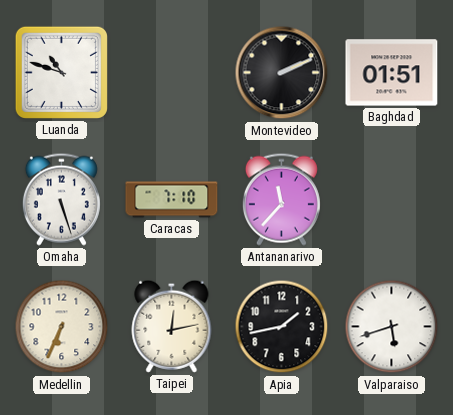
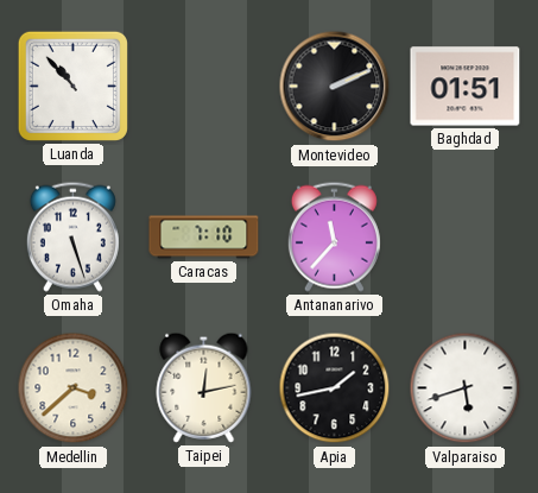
Luanda: 10:48 -> 10:53 (72, 86)
Medellin: 6:34 -> 3:38 (74, 388)
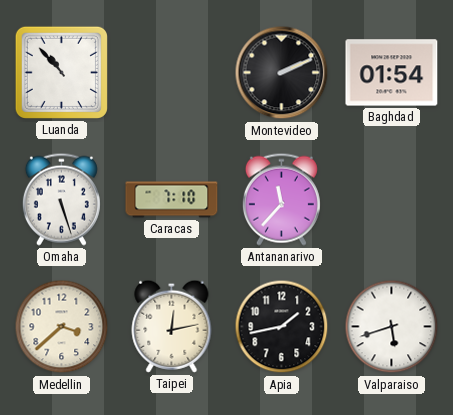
Baghdad: 01:51 -> 01:54 (392, 73)
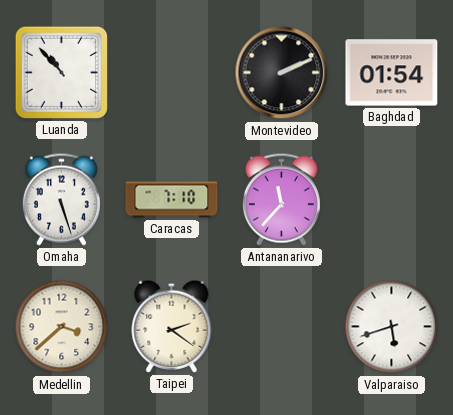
Taipei: 12:13 -> 2:21 (172, 326)
Apia: 1:43 -> none (282, 327)
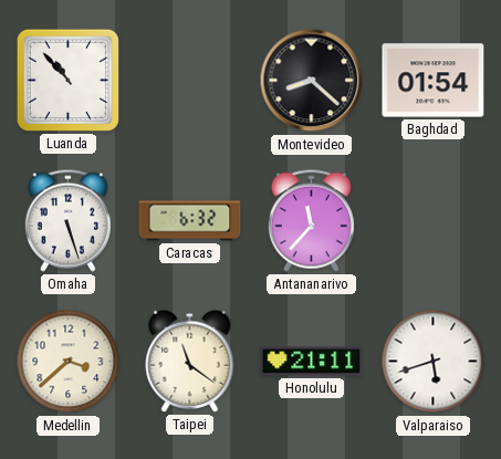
Montevideo: 2:11 -> 8:22 (312, 81)
Caracas: 7:10 -> 6:32 (190, 221)
Taipei: 2:21 -> 11:21 (190, 361)
Honolulu: none -> 21:11 (312, 362)
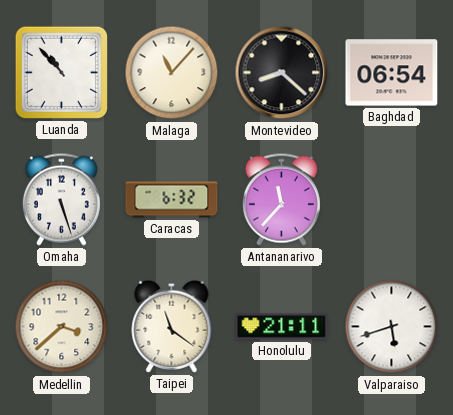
Malaga: none -> 11:07 (172, 73)
Baghdad: 01:54 -> 06:54 (392, 73)
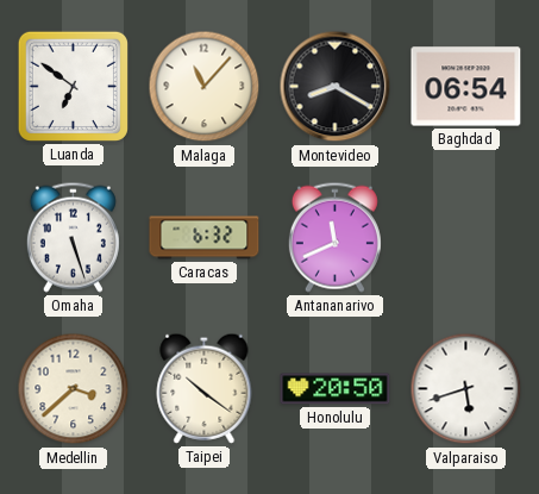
Luanda: 10:53 -> 6:51 (73, 86)
Montevideo: 8:22 -> 8:20 (336, 87)
Antananarivo: 11:37 -> 11:41 (334, 237)
Taipei: 11:21 -> 10:21 (205, 388)
Honolulu: 21:11 -> 20:50 (336, 389)
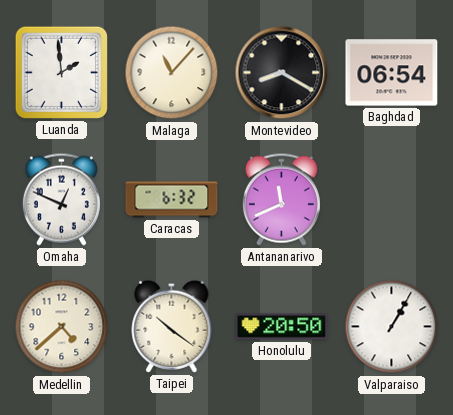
Luanda: 6:51 -> 1:59 (61, 72)
Omaha: 5:27 -> 12:49 (61, 199)
Medellin: 3:38 -> 4:38 (62, 327)
Valparaiso: 5:42 -> 1:05 (392, 327)
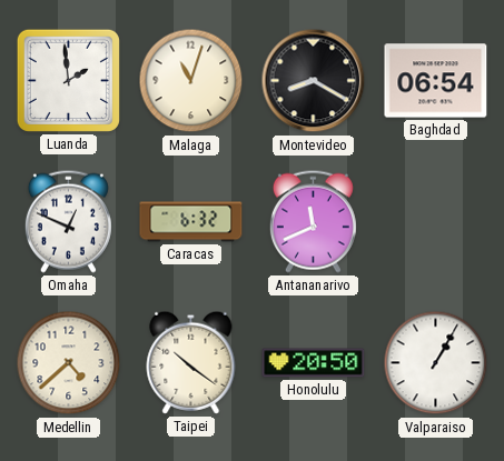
Malaga: 11:07 -> 11:03 (191, 81)
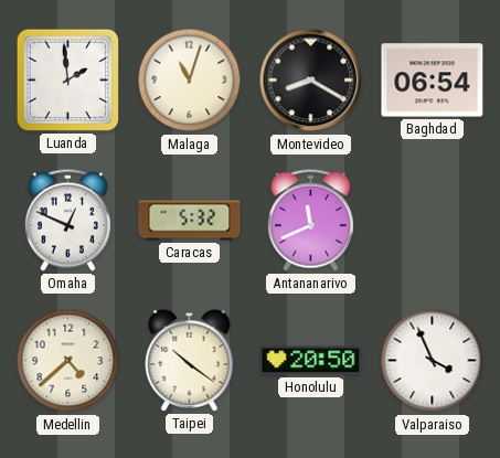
Caracas: 6:32 -> 5:32 (190, 221)
Valparaiso: 1:05 -> 3:56 (433, 361)
